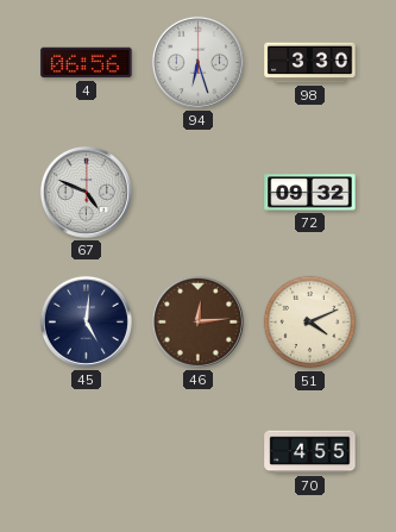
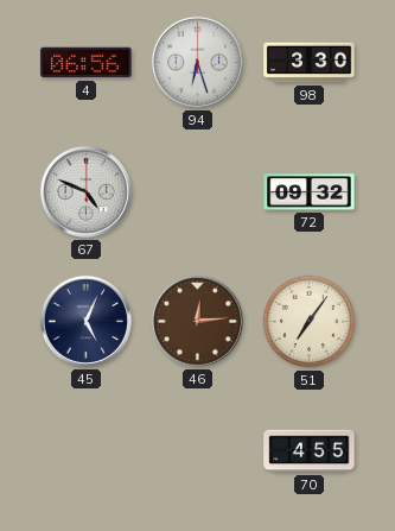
45: 5:01 -> 5:04 (85, 321)
51: 4:11 -> 7:06 (310, 322)
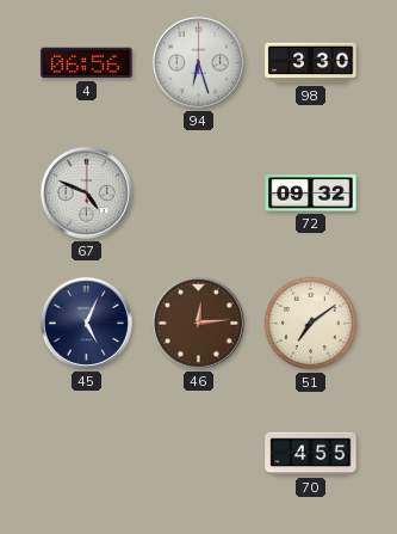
51: 7:06 -> 7:09 (311, 324)
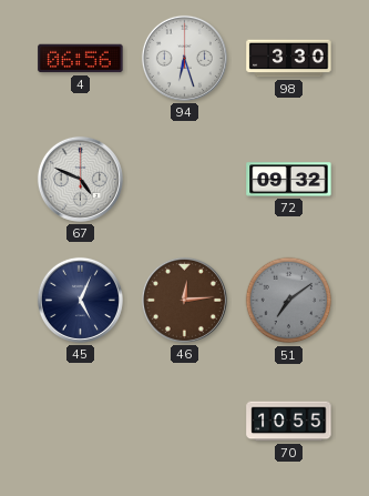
51 dial: cream -> grey (289, 301)
70: 4:55 -> 10:55 (289, 422)
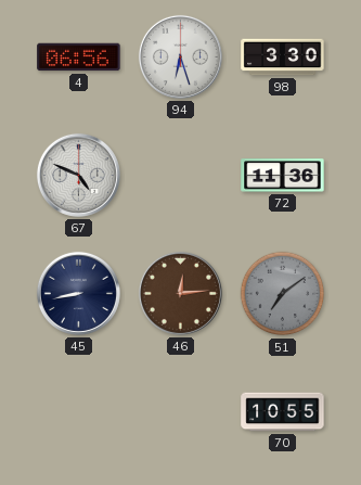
72: 09:32 -> 11:36 (283, 176)
45: 5:04 -> 8:43 (78, 293)
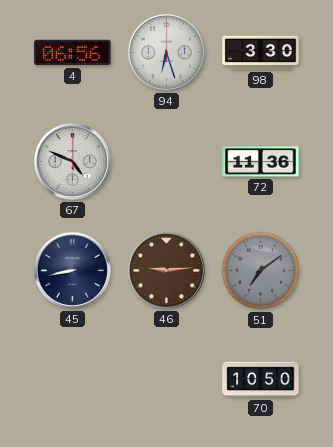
46: 12:14 -> 9:14 (166, 270)
70: 10:55 -> 10:50 (261, 380)
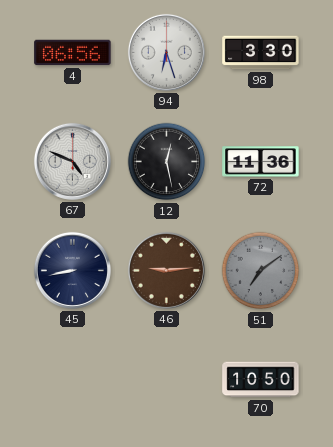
12: none -> 12:28 (167, 162)
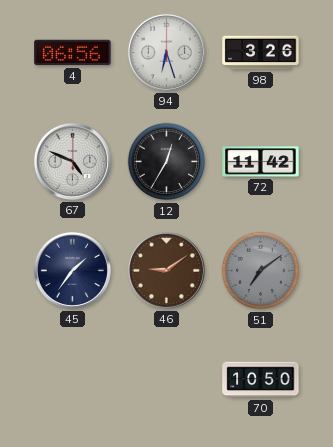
98: 3:30 -> 3:26 (261, 53)
12: 12:28 -> 12:35 (167, 162)
72: 11:36 -> 11:42 (261, 162)
45: 8:43 -> 1:36 (72, 270)
46: 9:14 -> 9:09 (166, 270)
